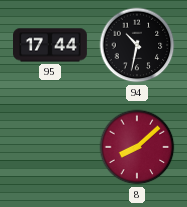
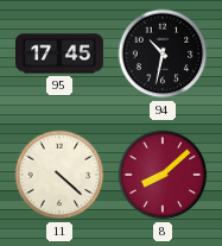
95: 17:44 -> 17:45 (61, 53)
11: none -> 4:22 (59, 175)
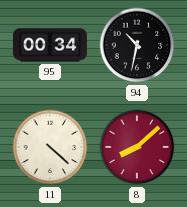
95: 17:45 -> 00:34 (51, 45)
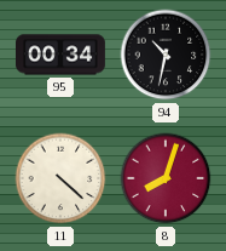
8: 8:08 -> 8:03 (166, 178)
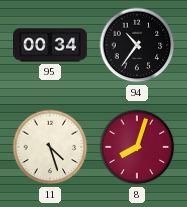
94: 10:32 -> 10:36 (137, 45)
11: 4:22 -> 4:27 (50, 147)
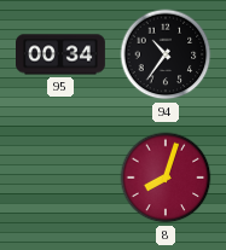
11: 4:27 -> none (50, 147)
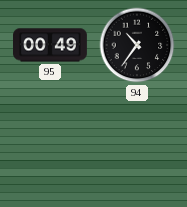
95: 00:34 -> 00:49 (51, 45)
8: 8:03 -> none (166, 178)
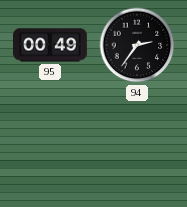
94: 10:36 -> 2:36 (137, 45)
